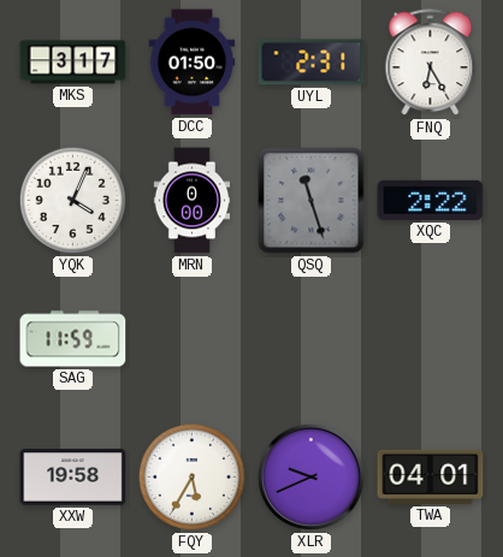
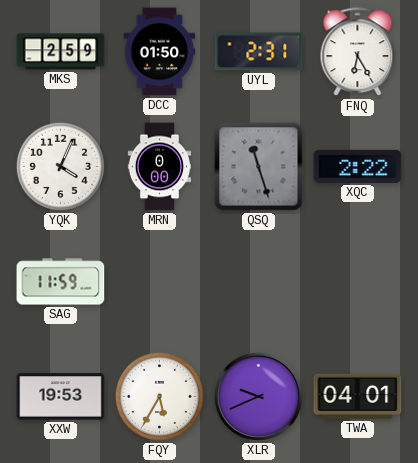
MKS: 3:17 -> 2:59 (61, 52)
XXW: 19:58 -> 19:53 (61, 397)
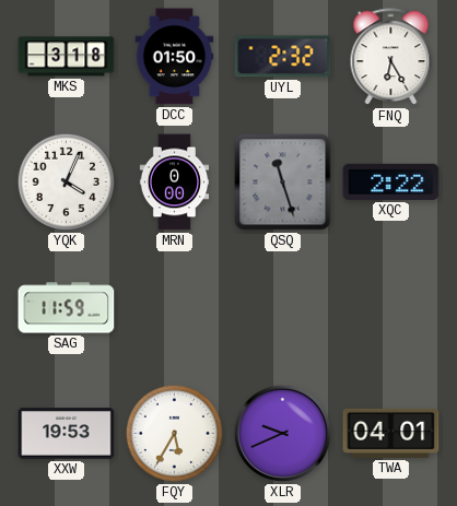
MKS: 2:59 -> 3:18 (67, 57)
UYL: 2:31 -> 2:32 (283, 57)
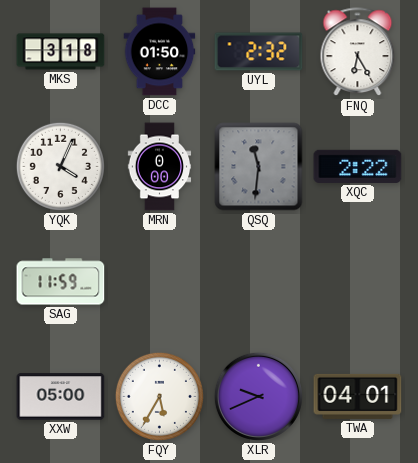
QSQ: 11:27 -> 11:31 (259, 167)
XXW: 19:53 -> 05:00 (61, 397)
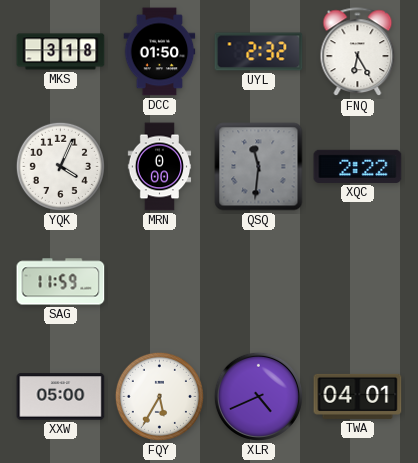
XLR: 9:41 -> 4:41 (258, 396)
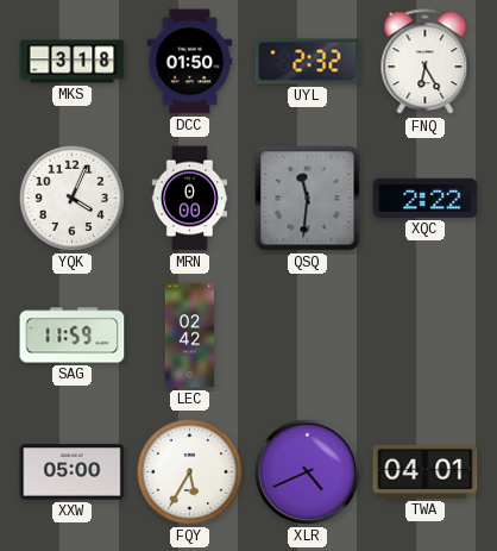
LEC: none -> 02:42 (190, 336)
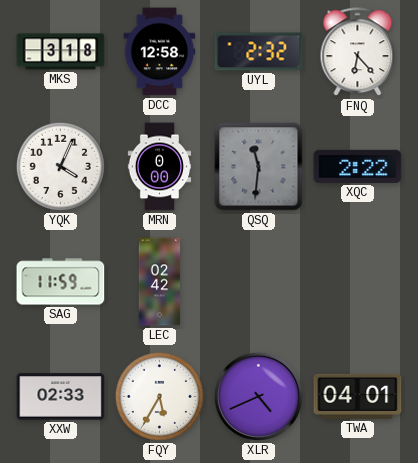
DCC: 01:50 -> 12:58 (160, 52)
FNQ: 6:25 -> 6:23 (358, 52)
XXW: 05:00 -> 02:33 (61, 397)
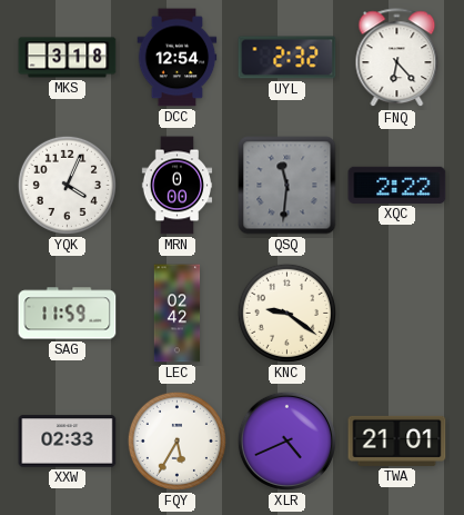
DCC: 12:58 -> 12:54 (178, 58)
KNC: none -> 9:21 (286, 313)
TWA: 04:01 -> 21:01 (397, 440)
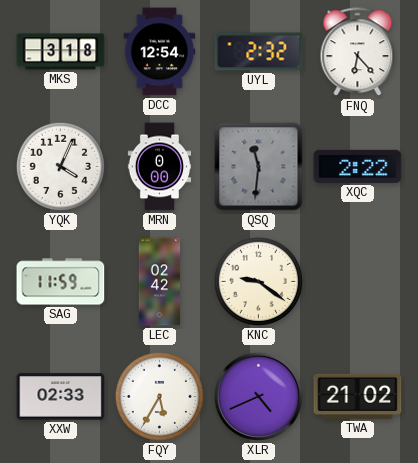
TWA: 21:01 -> 21:02 (358, 396)
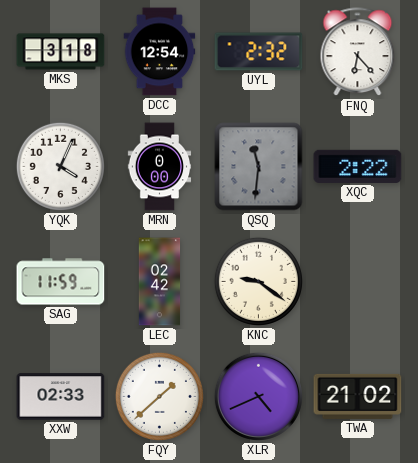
FQY: 5:35 -> 1:38 (159, 396)
